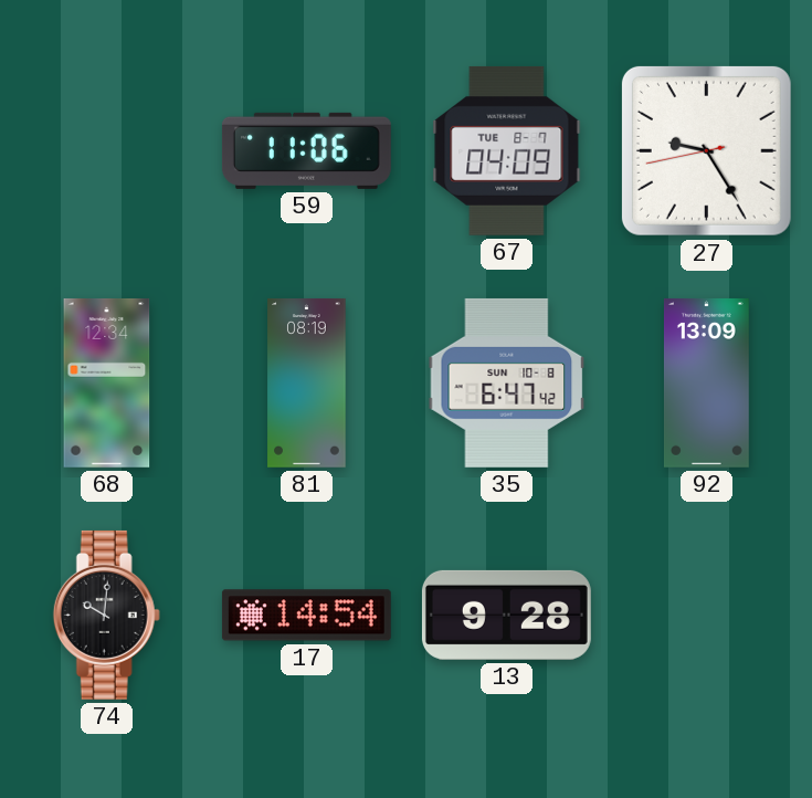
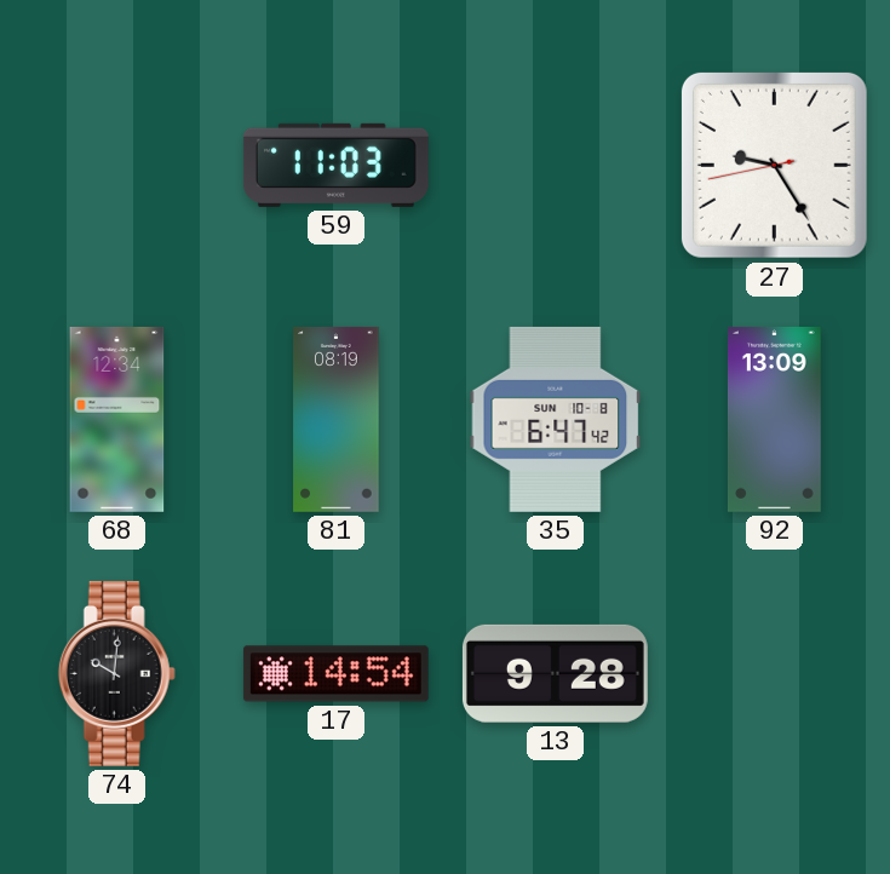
59: 11:06 -> 11:03 (335, 165)
67: 04:09 -> none (507, 150)
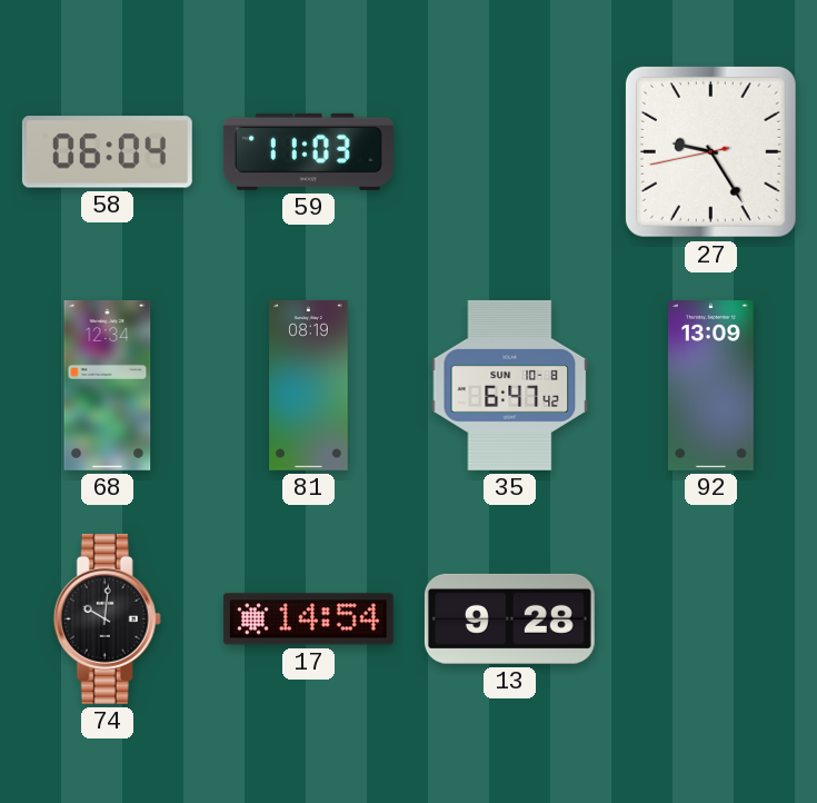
58: none -> 06:04 (107, 152)
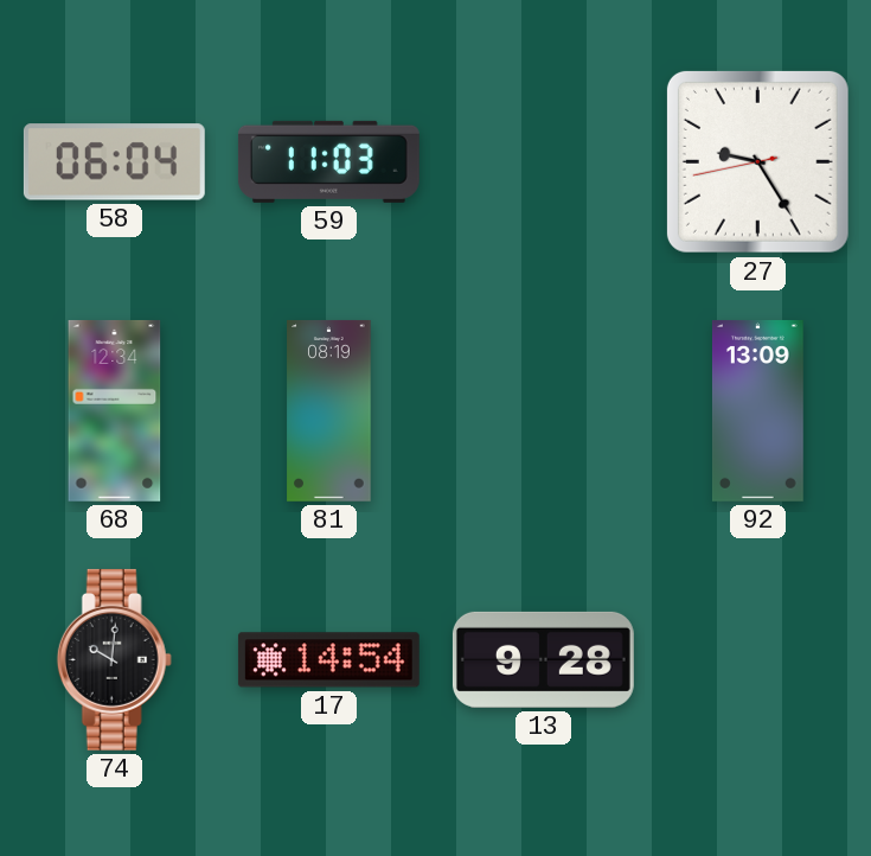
35: 6:47 -> none (510, 385)
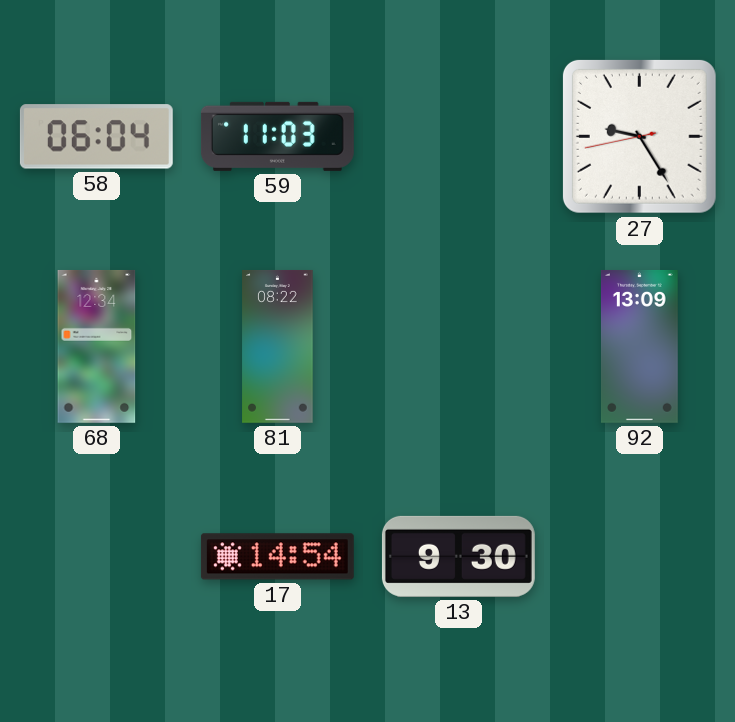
81: 08:19 -> 08:22 (278, 346)
74: 10:01 -> none (114, 659)
13: 9:28 -> 9:30 (458, 556)
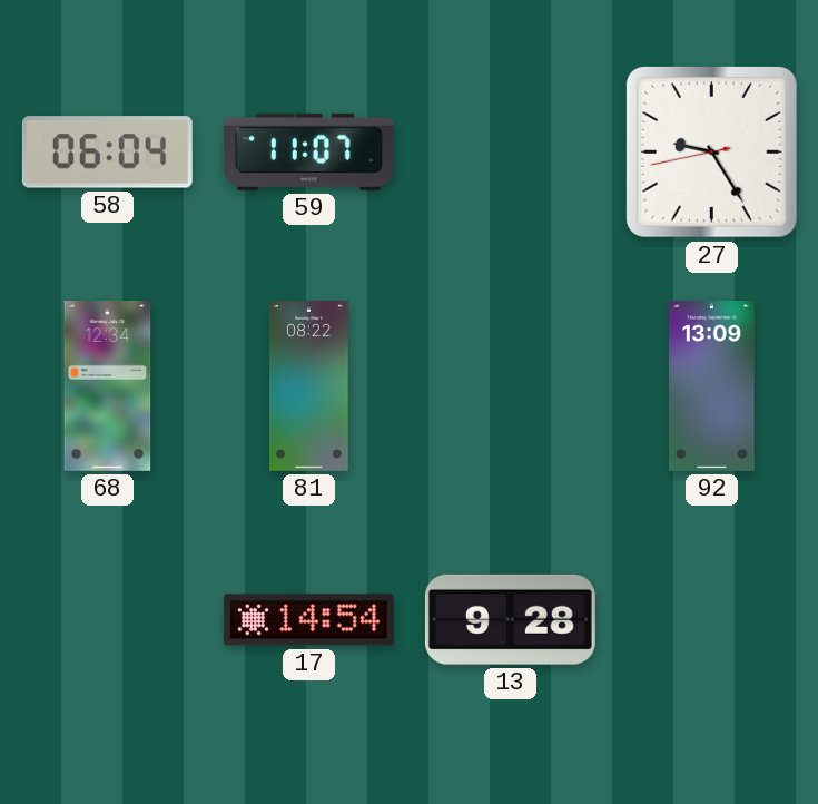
59: 11:03 -> 11:07 (308, 151)
13: 9:30 -> 9:28 (510, 619)
